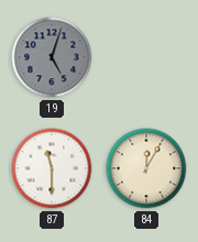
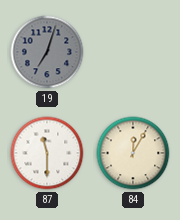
19: 5:03 -> 7:03 (47, 52)
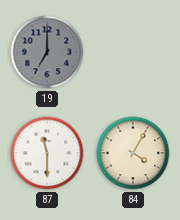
19: 7:03 -> 7:00 (47, 52)
84: 12:05 -> 4:05 (133, 153)
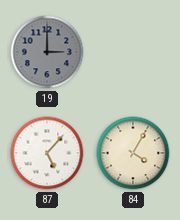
19: 7:00 -> 3:00 (47, 52)
87: 11:30 -> 5:07 (47, 153)
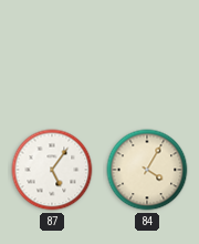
19: 3:00 -> none (47, 52)
87: 5:07 -> 5:06 (52, 170)
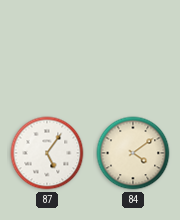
84: 4:05 -> 4:09 (133, 153)
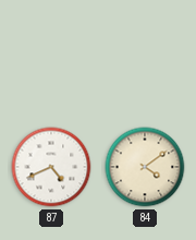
87: 5:06 -> 4:41 (51, 167)
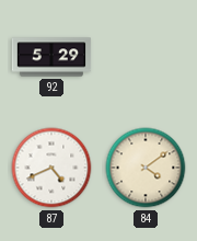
92: none -> 5:29 (51, 57)
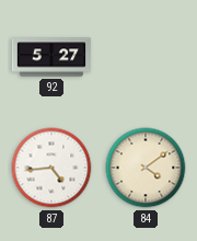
92: 5:29 -> 5:27 (51, 57)
87: 4:41 -> 4:44 (51, 168)
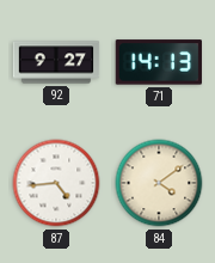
92: 5:27 -> 9:27 (56, 62)
71: none -> 14:13 (159, 62)
